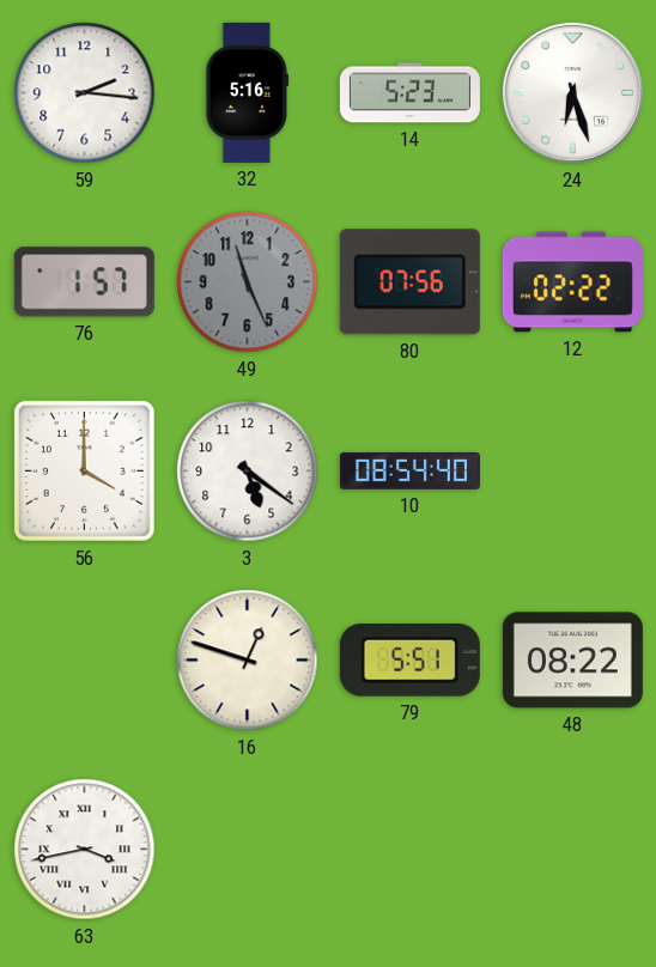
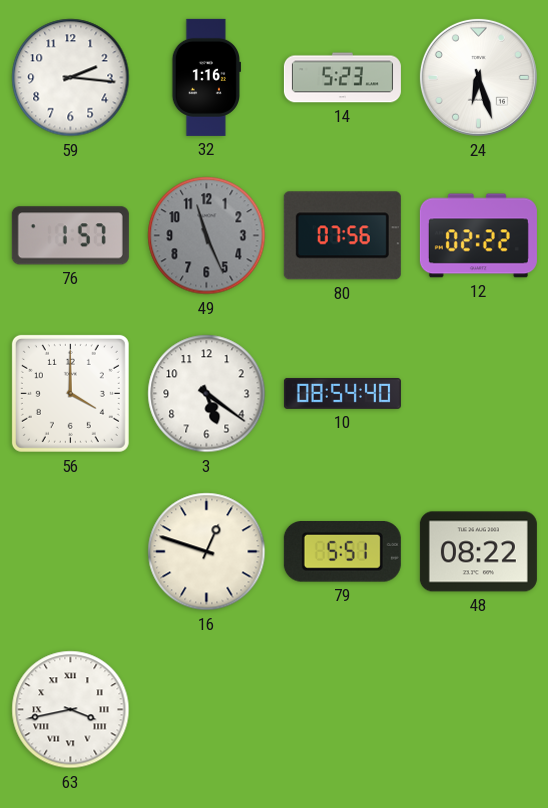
32: 5:16 -> 1:16 (206, 77)
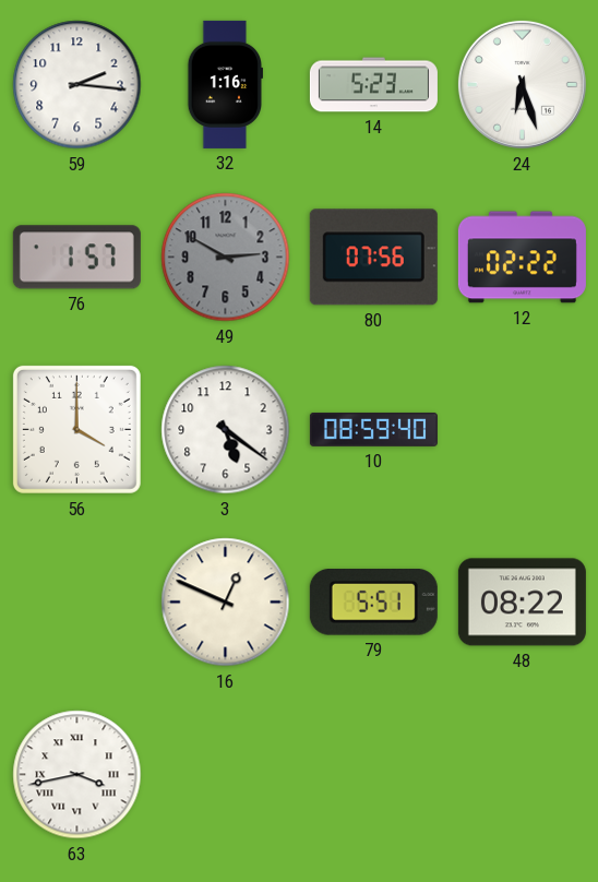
49: 11:26 -> 2:50 (226, 258)
10: 08:54 -> 08:59 (373, 429)
16: 12:48 -> 12:49 (226, 603)
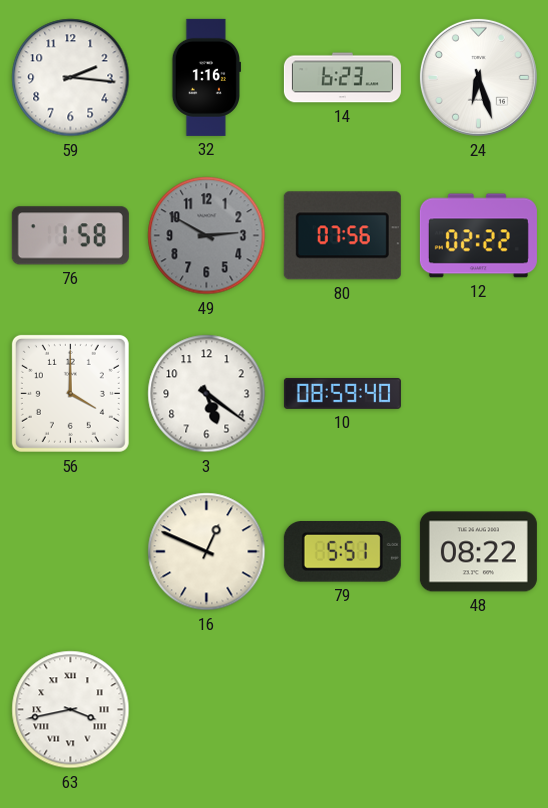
14: 5:23 -> 6:23 (342, 78)
76: 1:57 -> 1:58 (70, 236)
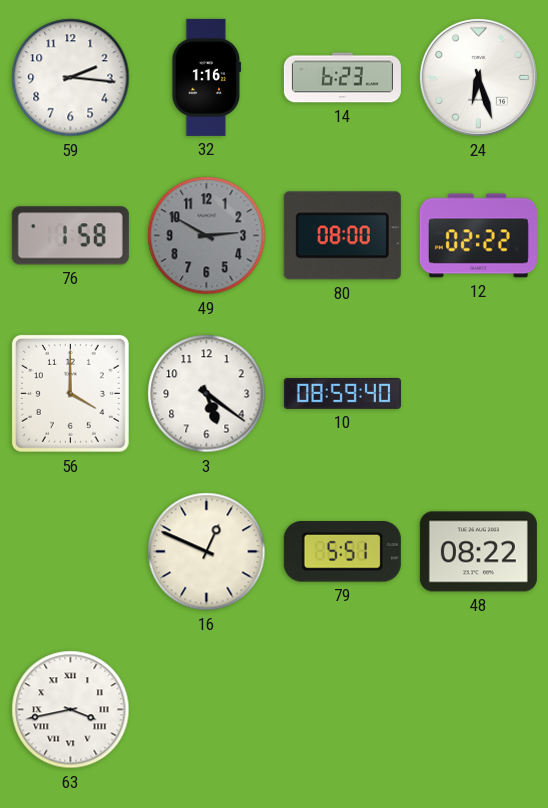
80: 07:56 -> 08:00 (342, 236)
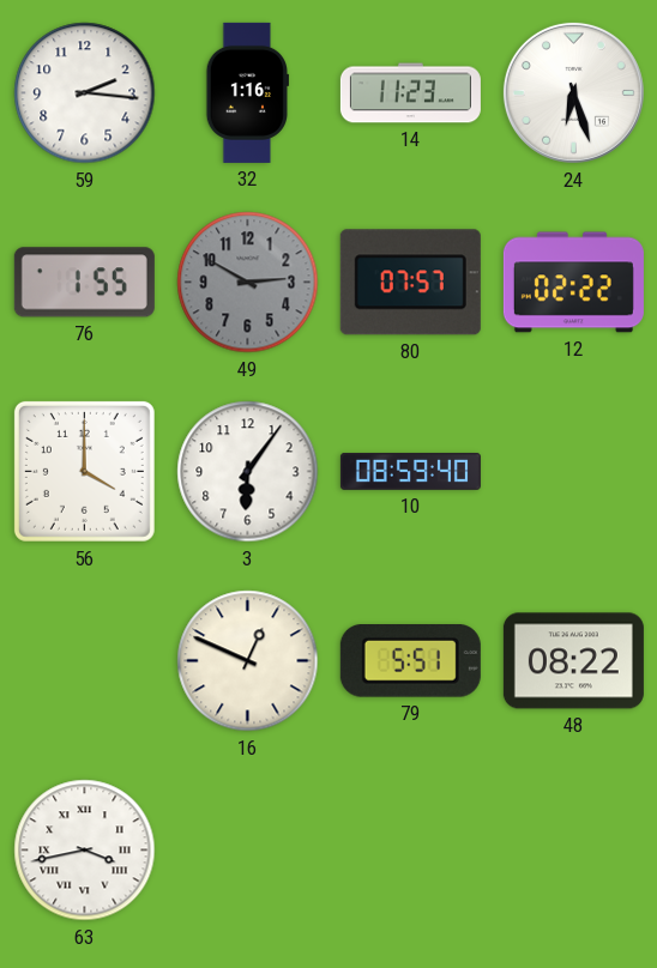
14: 6:23 -> 11:23 (410, 93)
76: 1:58 -> 1:55 (84, 283)
80: 08:00 -> 07:57 (410, 283)
3: 5:21 -> 6:06 (248, 472)
